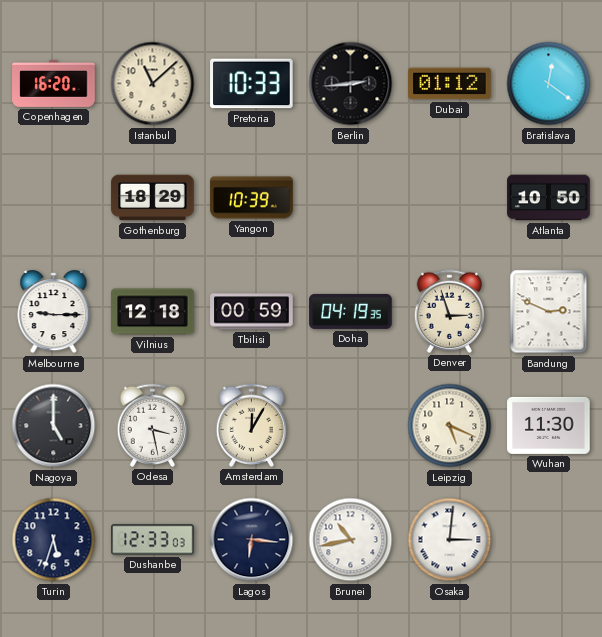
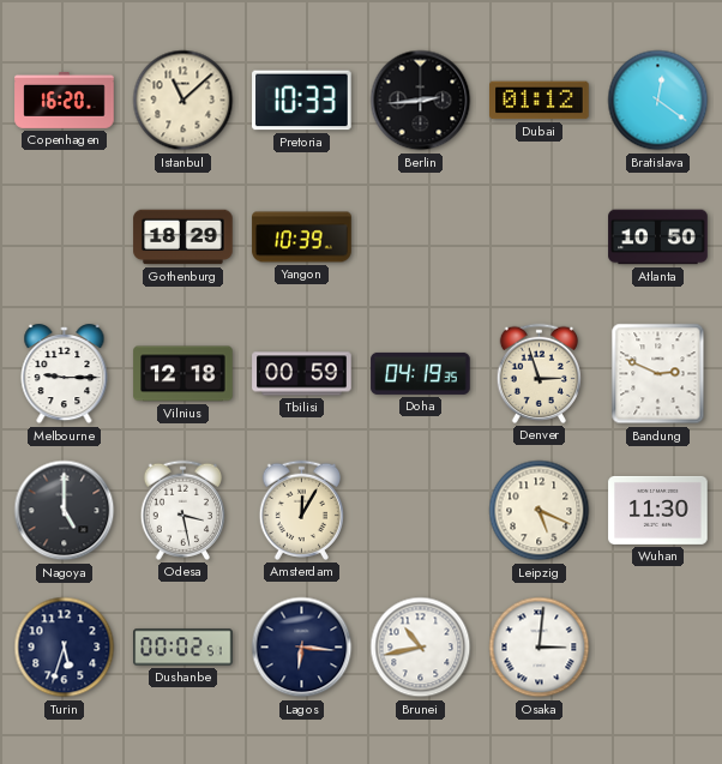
Dushanbe: 12:33 -> 00:02 (183, 648)
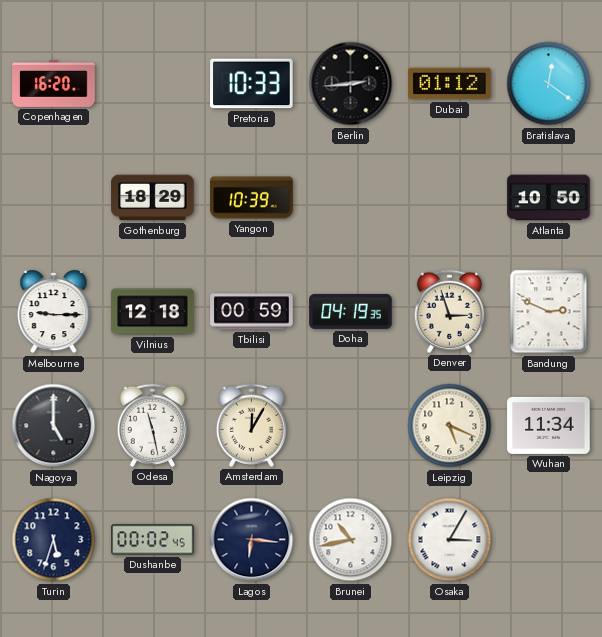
Istanbul: 11:08 -> none (183, 101)
Odesa: 3:28 -> 11:28 (152, 425)
Wuhan: 11:30 -> 11:34 (549, 425)
Dushanbe: 00:02:51 -> 00:02:45 (153, 540)
Osaka: 3:01 -> 3:05 (450, 540)
